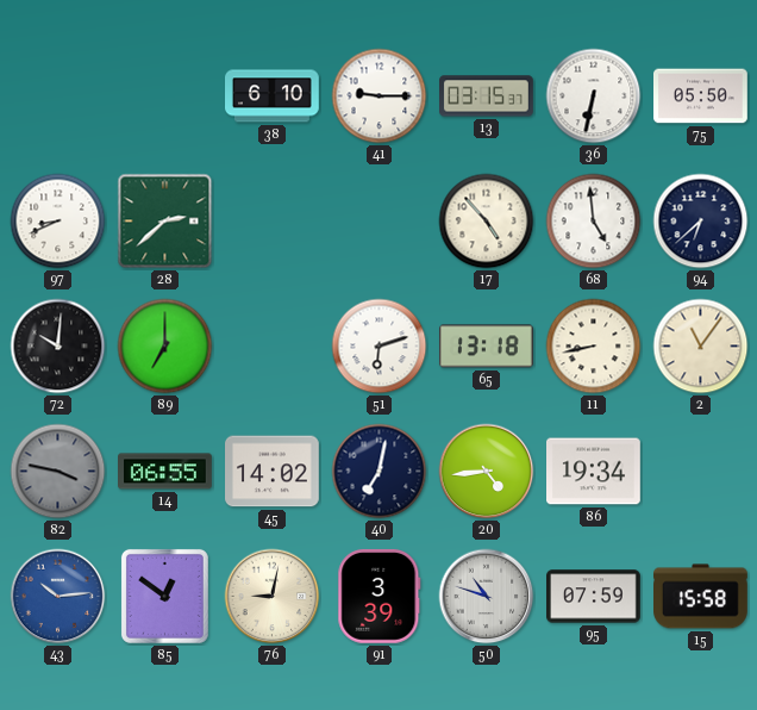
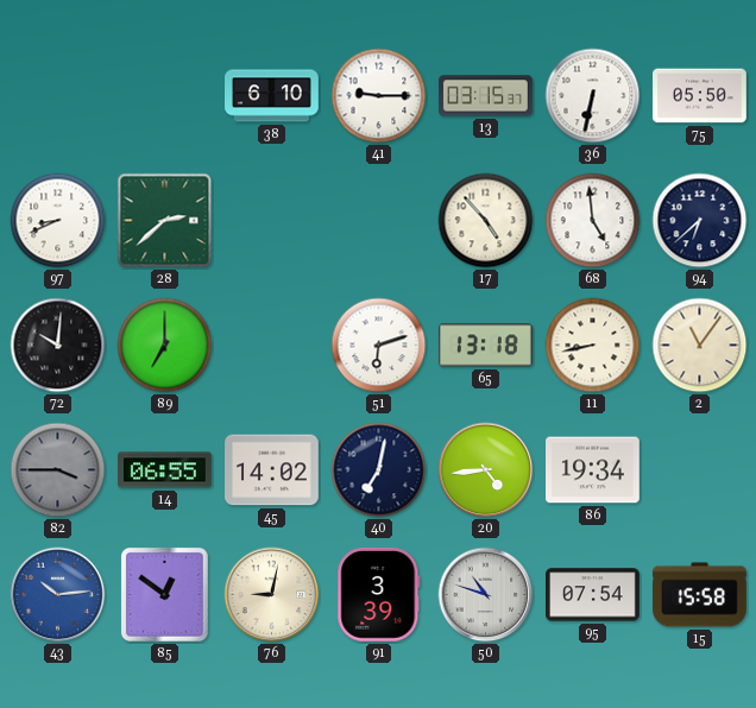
82: 3:47 -> 3:45 (58, 470)
95: 07:59 -> 07:54 (593, 595)
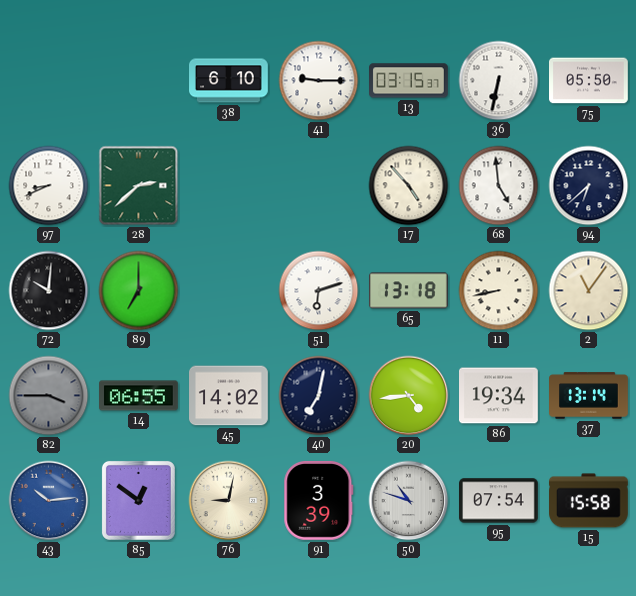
37: none -> 13:14 (589, 396)
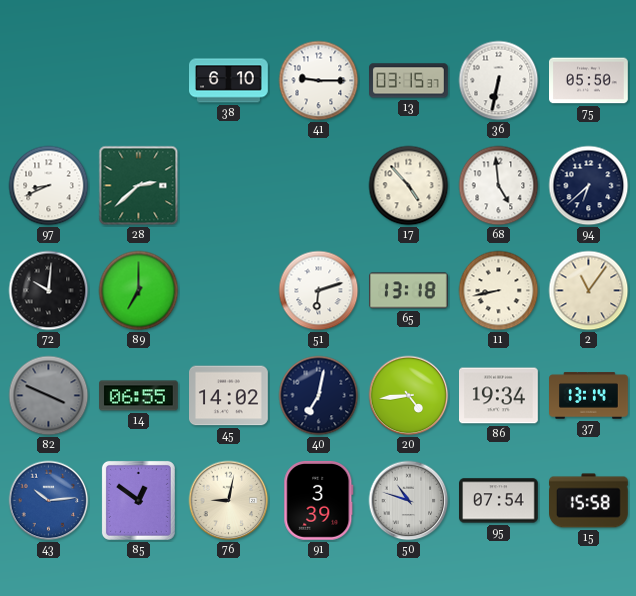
82: 3:45 -> 3:49 (49, 396)
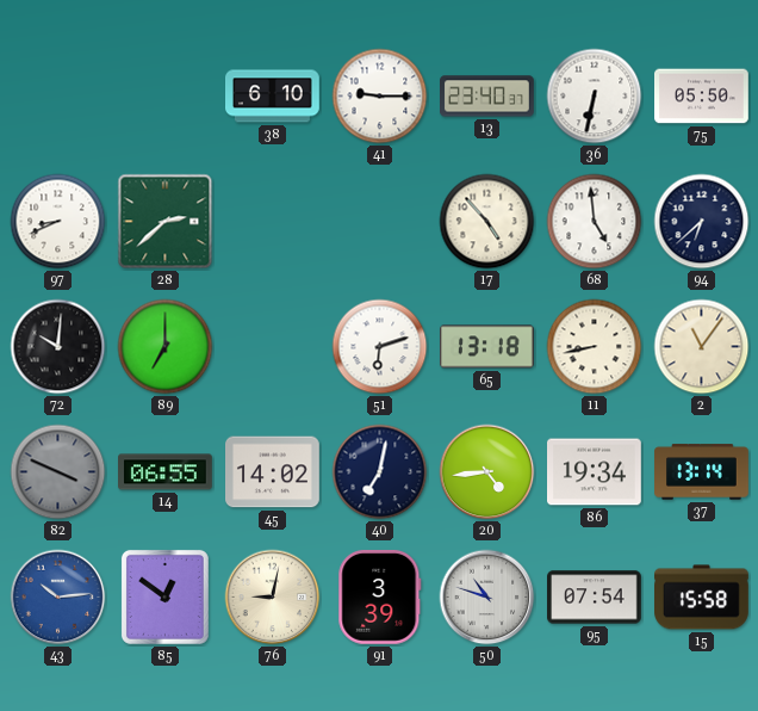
13: 03:15 -> 23:40 (487, 97)
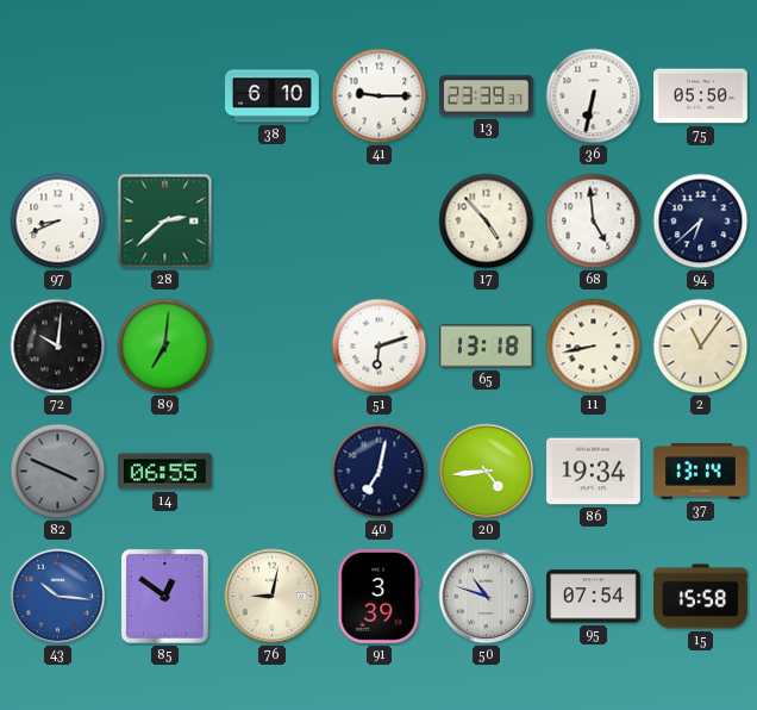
13: 23:40 -> 23:39 (487, 96)
89: 7:00 -> 7:01 (165, 347)
45: 14:02 -> none (273, 472)
43: 10:14 -> 10:16 (58, 597)
